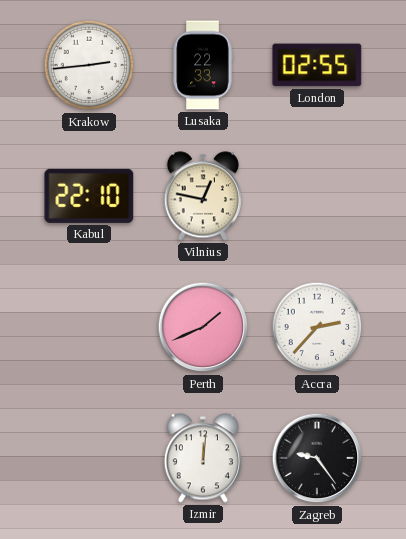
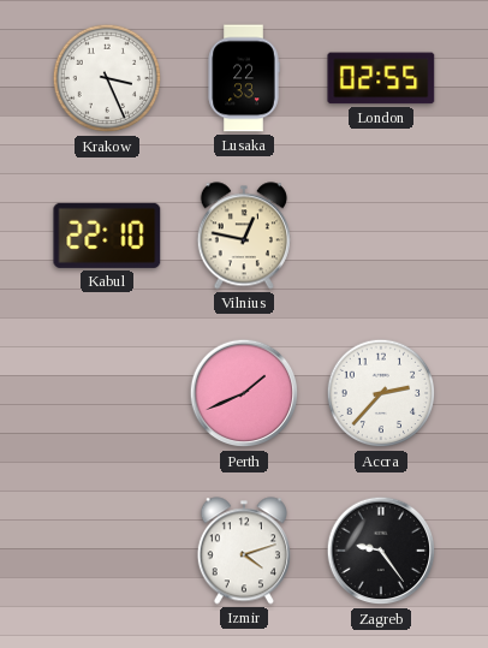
Krakow: 2:44 -> 3:26 (107, 78)
Izmir: 12:01 -> 4:12 (244, 551)
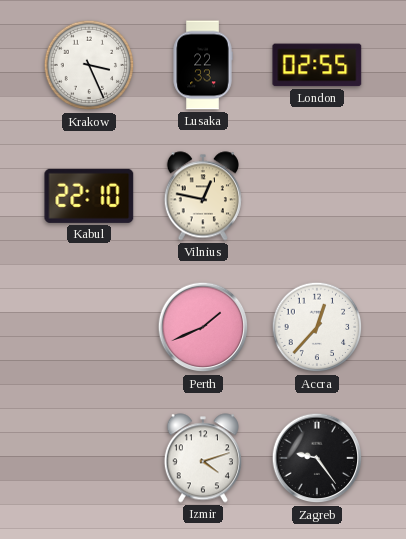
Accra: 2:37 -> 12:37 (317, 327)
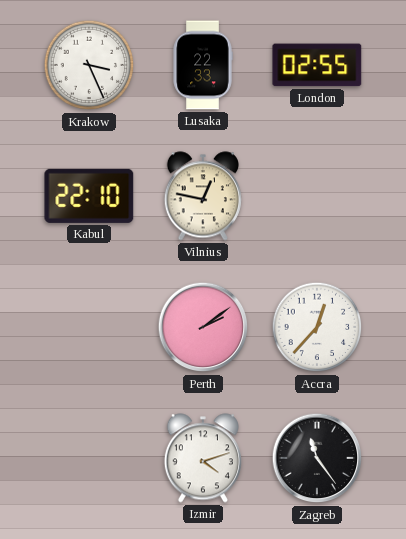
Perth: 1:41 -> 2:09 (203, 327)
Zagreb: 9:24 -> 11:24 (317, 458)
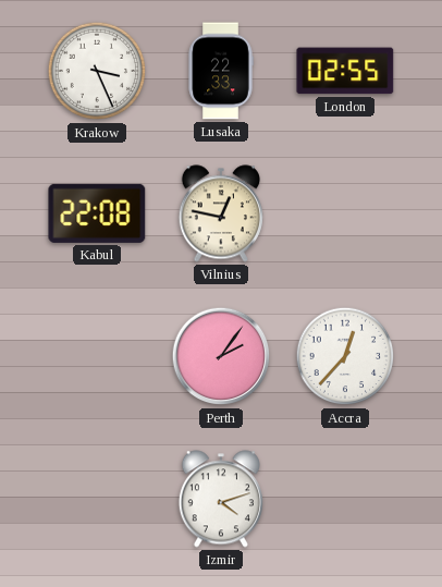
Kabul: 22:10 -> 22:08 (97, 213)
Perth: 2:09 -> 2:06 (221, 356)
Zagreb: 11:24 -> none (317, 458)
